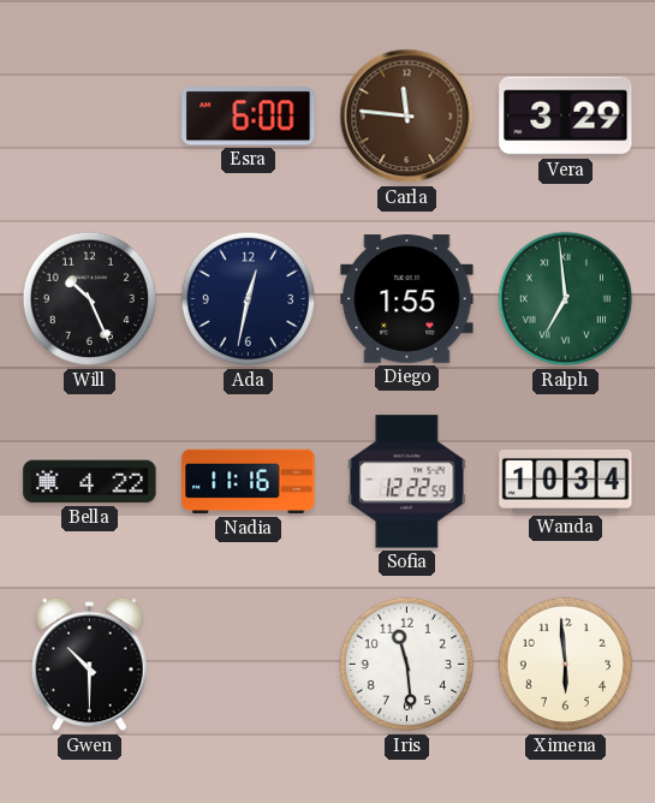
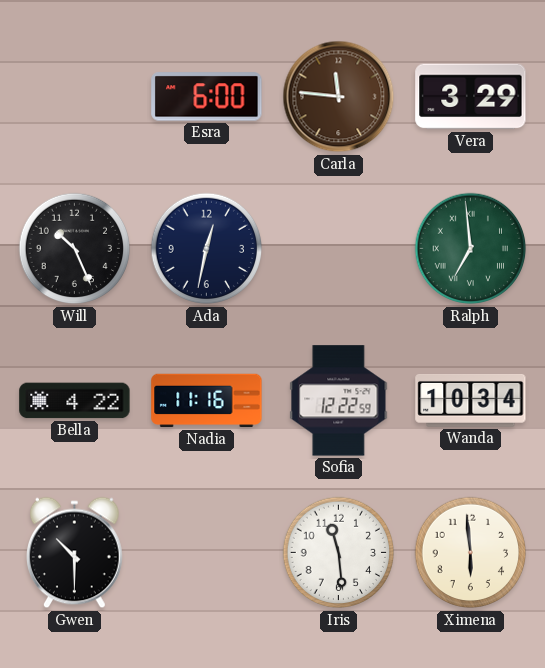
Diego: 1:55 -> none (407, 299)
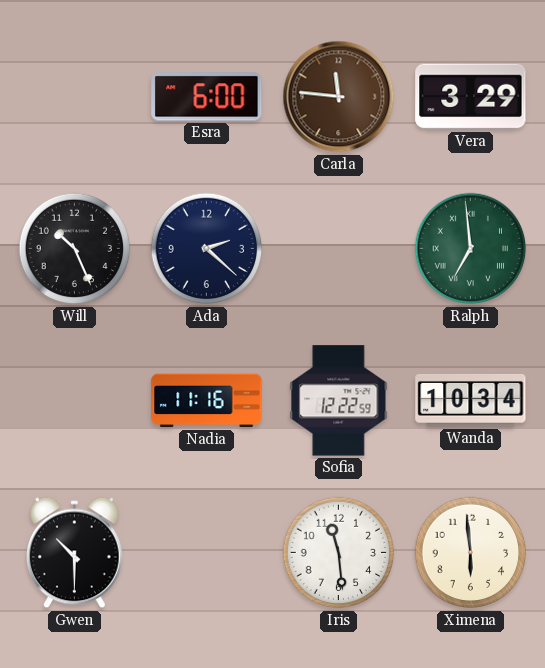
Ada: 12:32 -> 2:22 (207, 249)
Bella: 4:22 -> none (75, 401)
